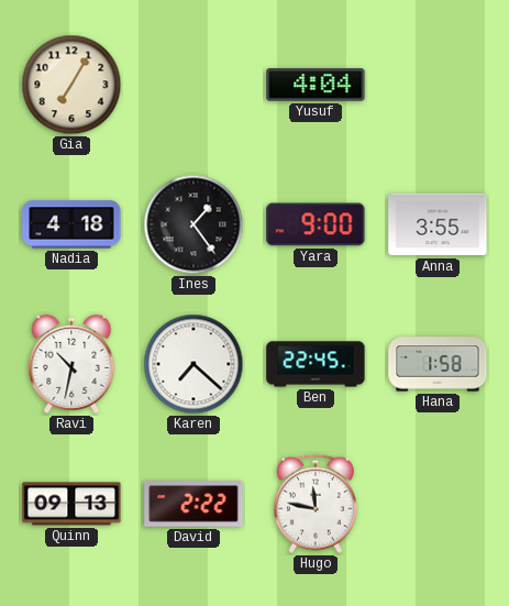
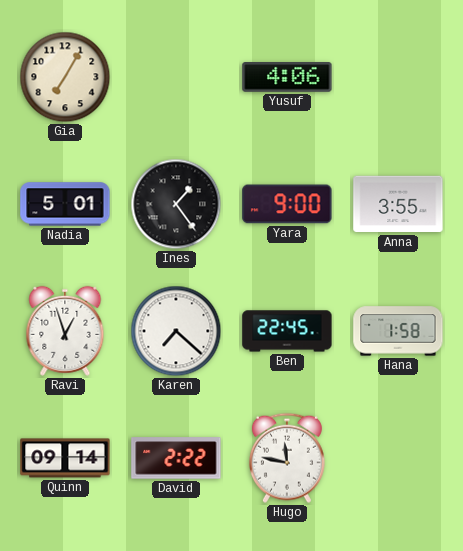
Yusuf: 4:04 -> 4:06 (287, 78)
Nadia: 4:18 -> 5:01 (65, 204)
Ravi: 10:32 -> 12:57 (65, 331)
Quinn: 09:13 -> 09:14 (65, 458)
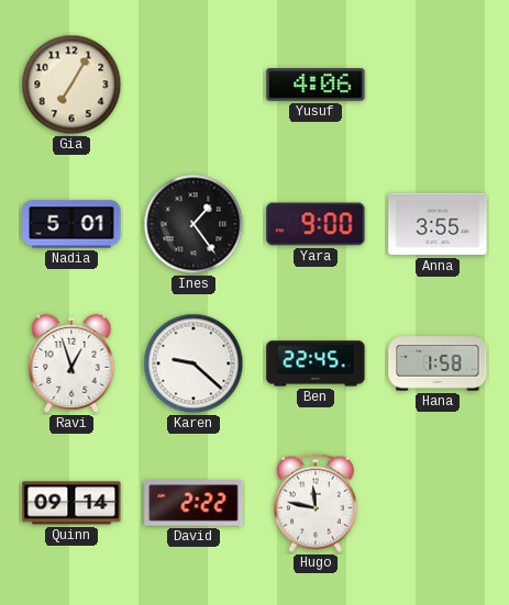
Karen: 7:22 -> 9:22 (193, 363)
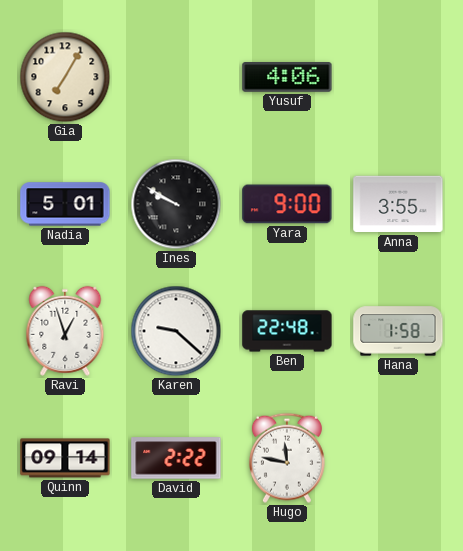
Ines: 1:24 -> 9:50 (176, 204)
Ben: 22:45 -> 22:48 (287, 331)
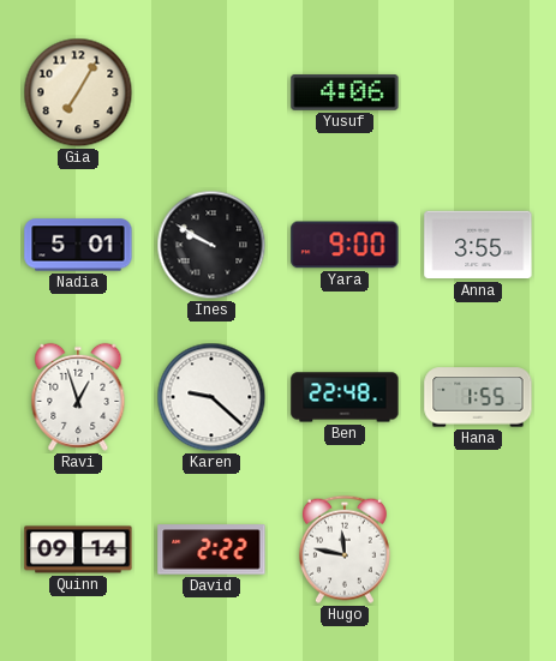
Hana: 1:58 -> 1:55 (478, 397)
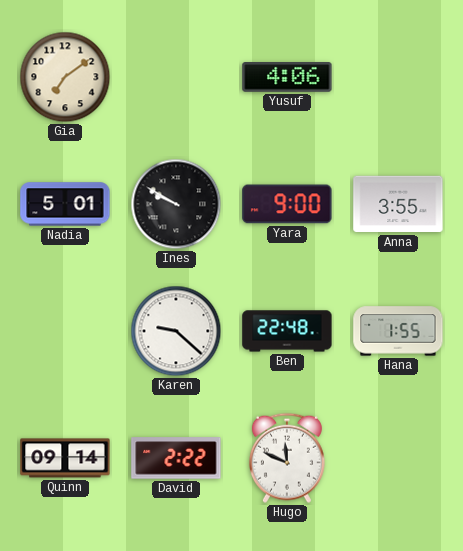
Gia: 7:05 -> 7:09 (65, 77)
Ravi: 12:57 -> none (78, 397)
Hugo: 11:47 -> 11:49 (287, 458)
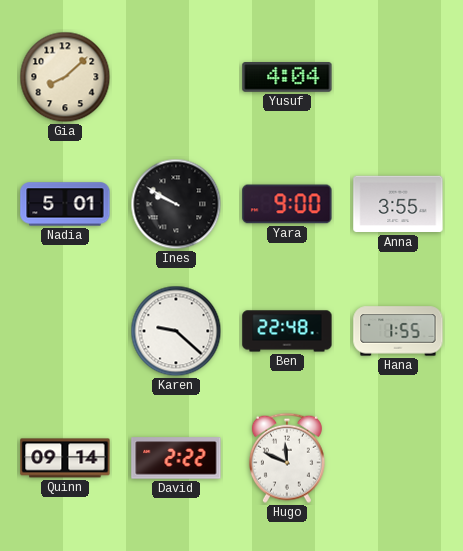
Gia: 7:09 -> 8:08 (65, 77)
Yusuf: 4:06 -> 4:04 (287, 78)
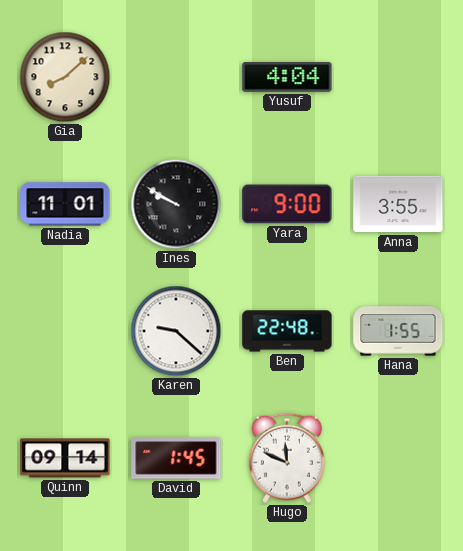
Nadia: 5:01 -> 11:01 (65, 204)
David: 2:22 -> 1:45 (176, 458)
